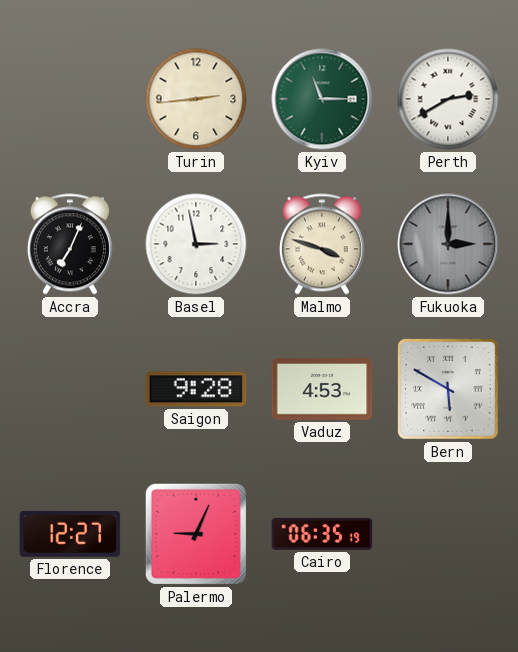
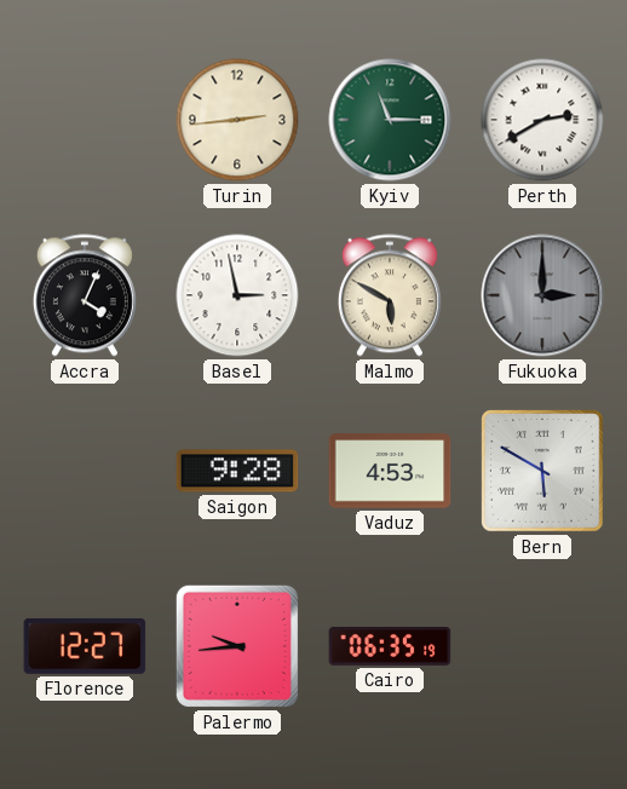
Accra: 7:04 -> 4:04 (85, 295)
Malmo: 3:48 -> 5:50 (390, 295)
Palermo: 9:04 -> 9:44 (237, 646)
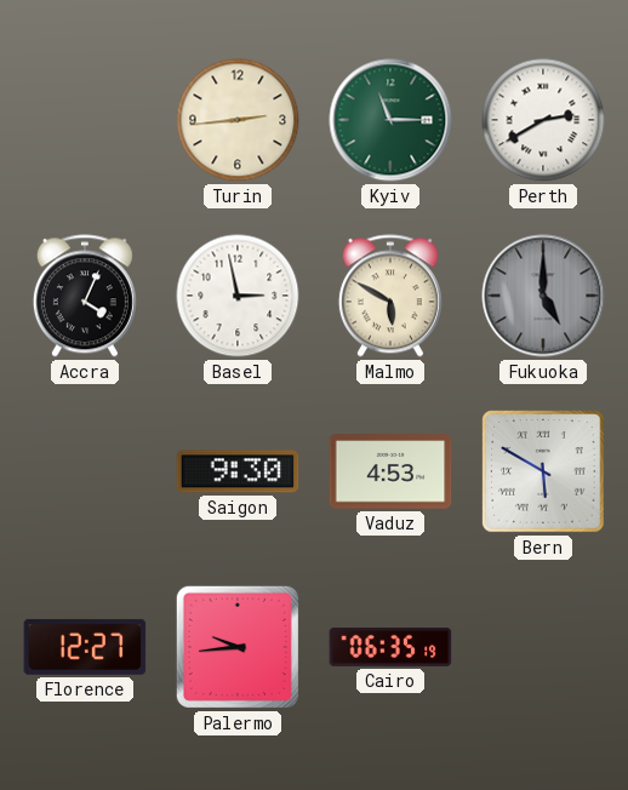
Fukuoka: 3:00 -> 5:00 (543, 296)
Saigon: 9:28 -> 9:30 (238, 471)
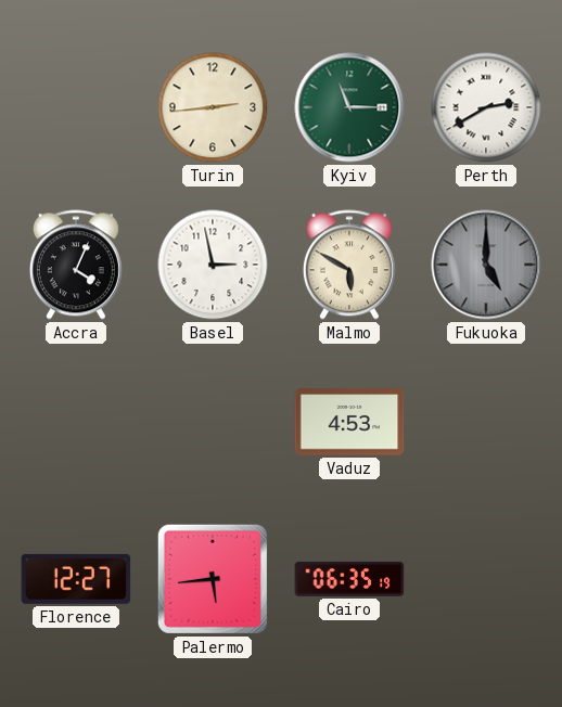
Saigon: 9:30 -> none (238, 471)
Bern: 5:50 -> none (543, 471)
Palermo: 9:44 -> 5:44 (213, 579)
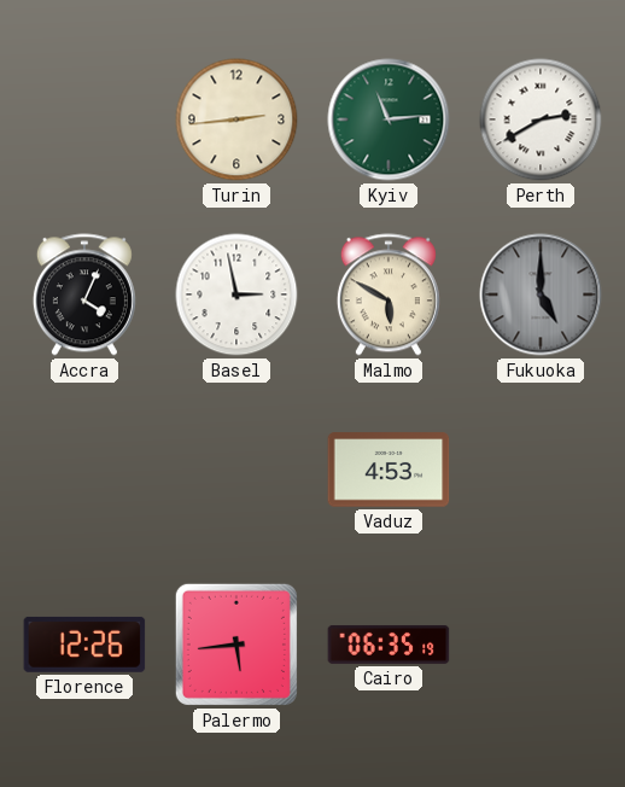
Kyiv: 11:15 -> 11:14 (389, 119)
Florence: 12:27 -> 12:26 (84, 645)
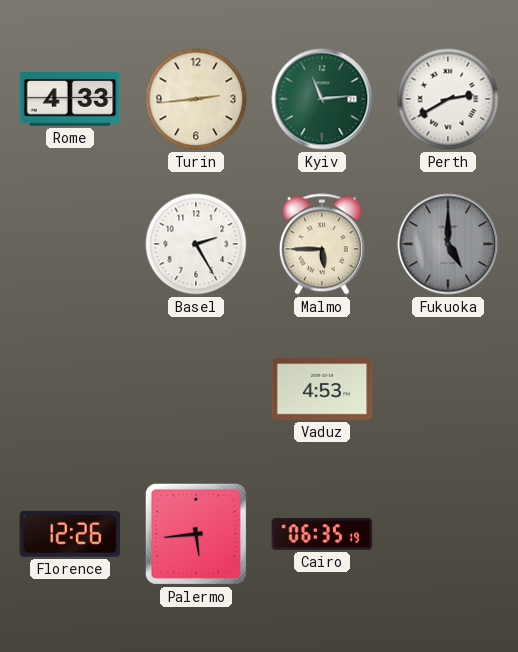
Rome: none -> 4:33 (70, 99)
Accra: 4:04 -> none (84, 295)
Basel: 2:58 -> 2:25 (196, 244)
Malmo: 5:50 -> 5:45 (322, 244)
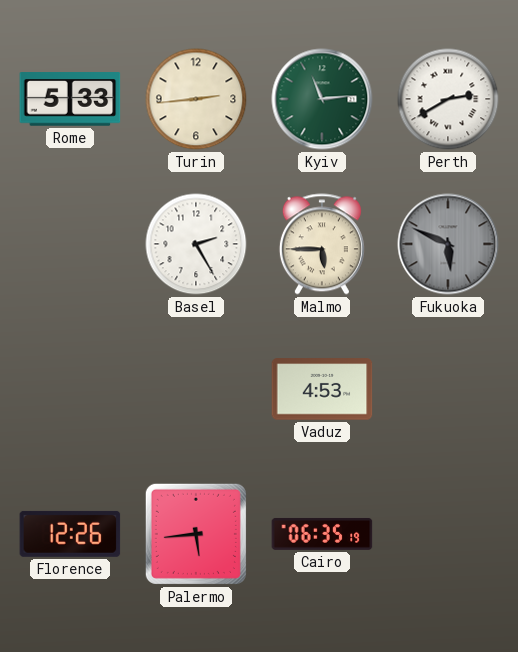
Rome: 4:33 -> 5:33 (70, 99)
Fukuoka: 5:00 -> 5:49 (448, 244)
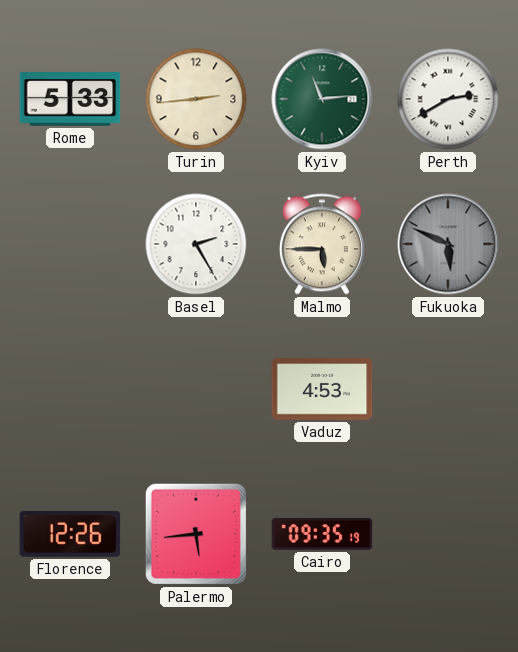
Cairo: 06:35 -> 09:35 (322, 534)
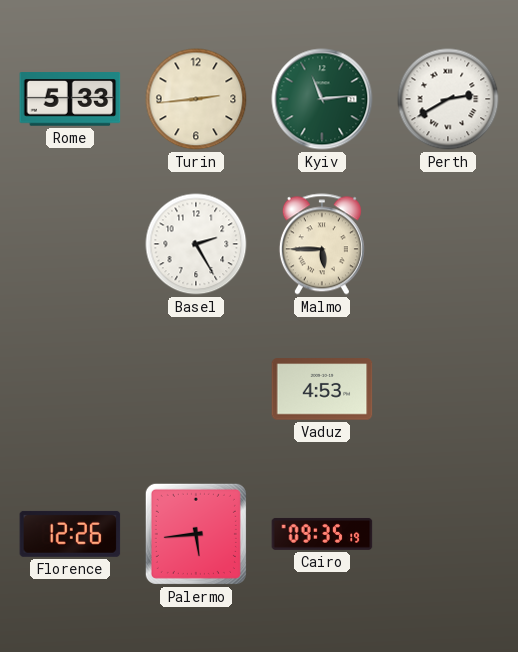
Fukuoka: 5:49 -> none (448, 244)
